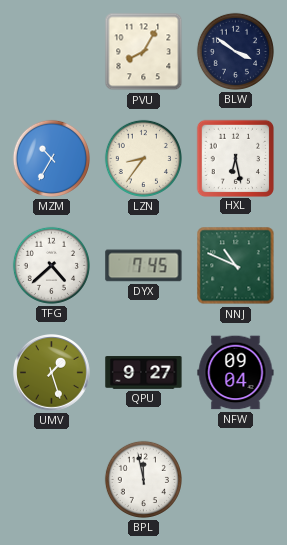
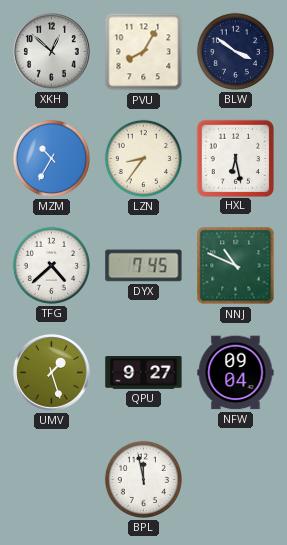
XKH: none -> 12:52 (52, 52)
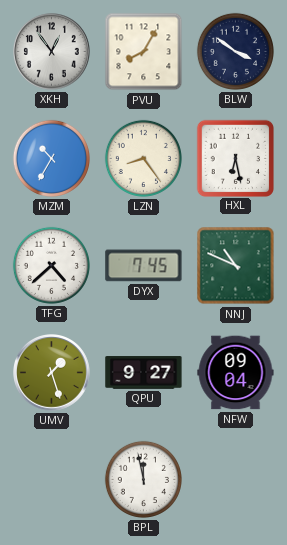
XKH: 12:52 -> 12:54 (52, 52)
LZN: 8:36 -> 8:24 (143, 158)
